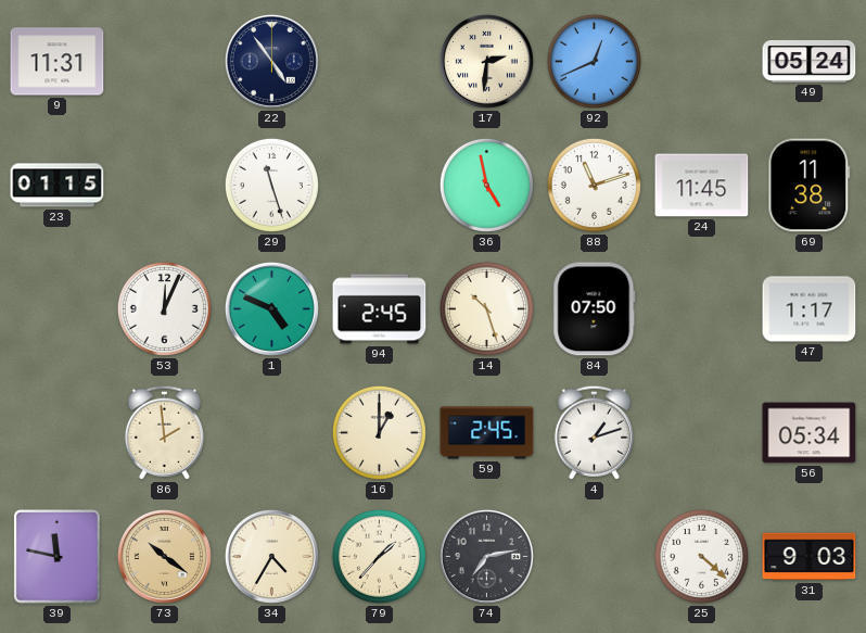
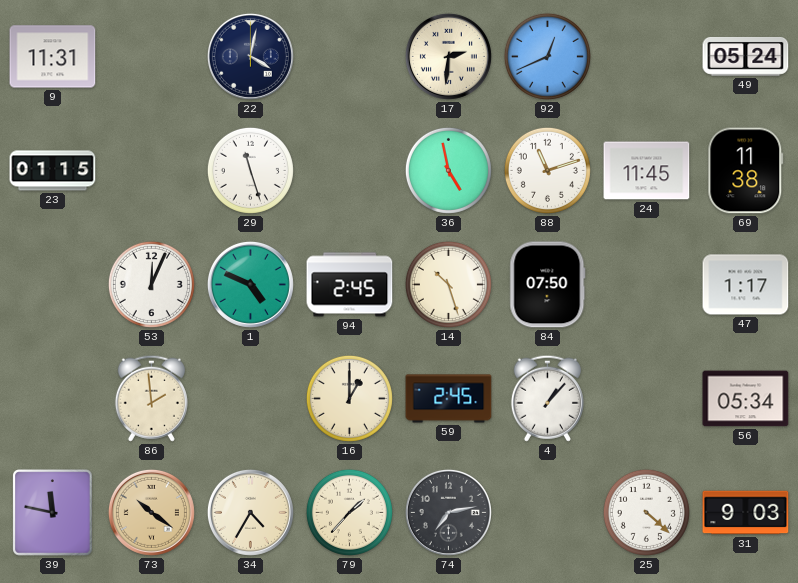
22: 4:54 -> 4:02 (250, 56)
4: 1:12 -> 1:07 (547, 398)
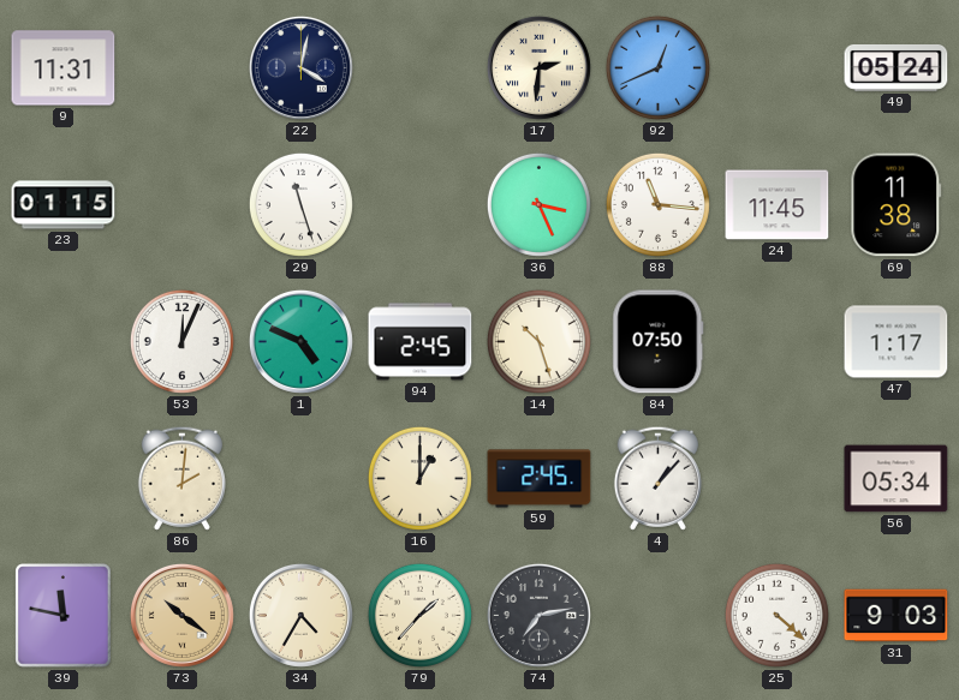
36: 4:58 -> 3:26 (538, 204)
88: 11:12 -> 11:16 (657, 204)
86: 1:59 -> 2:01 (181, 478)
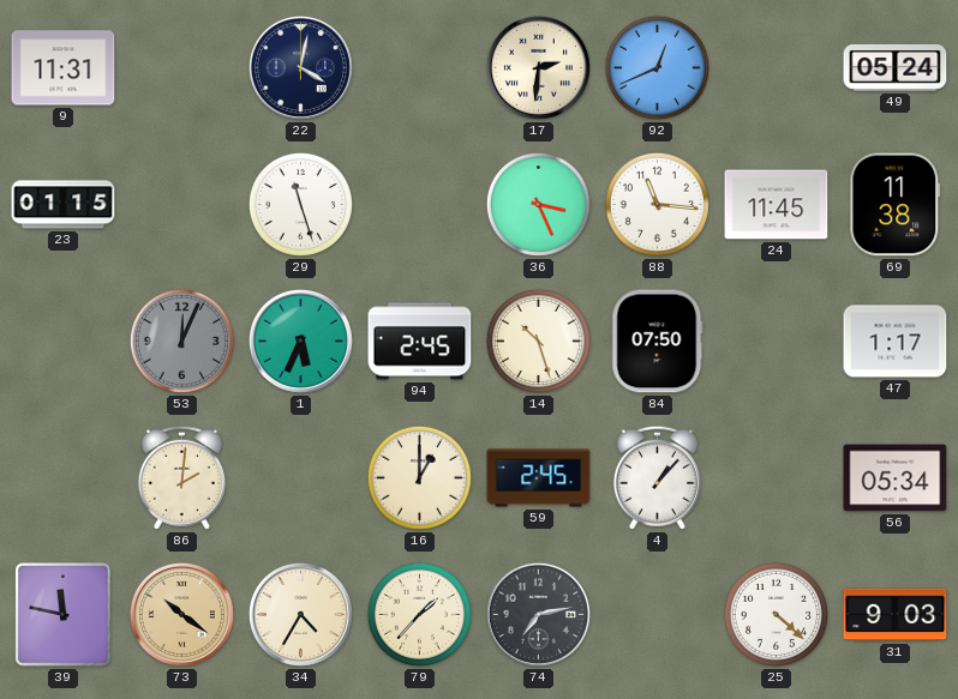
53 dial: white -> grey (181, 341)
1: 4:49 -> 5:34 (300, 341)
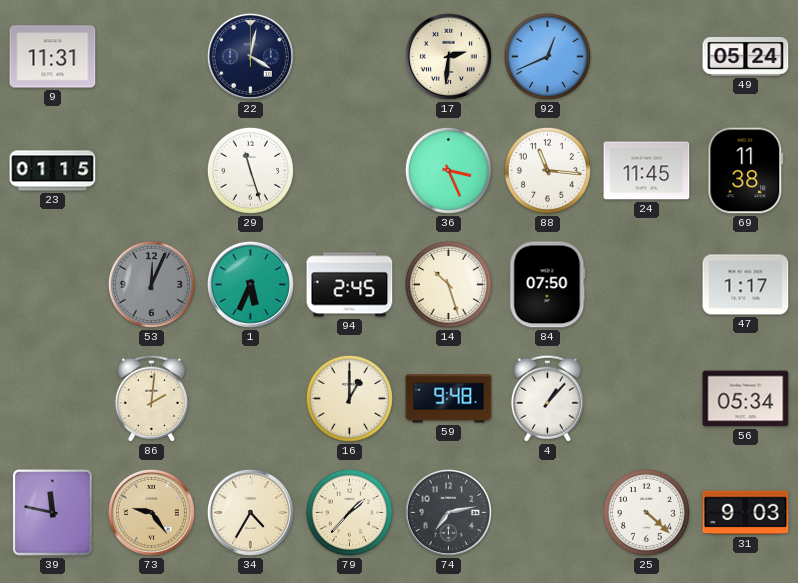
59: 2:45 -> 9:48 (449, 399)
73: 10:21 -> 9:24 (151, 512)
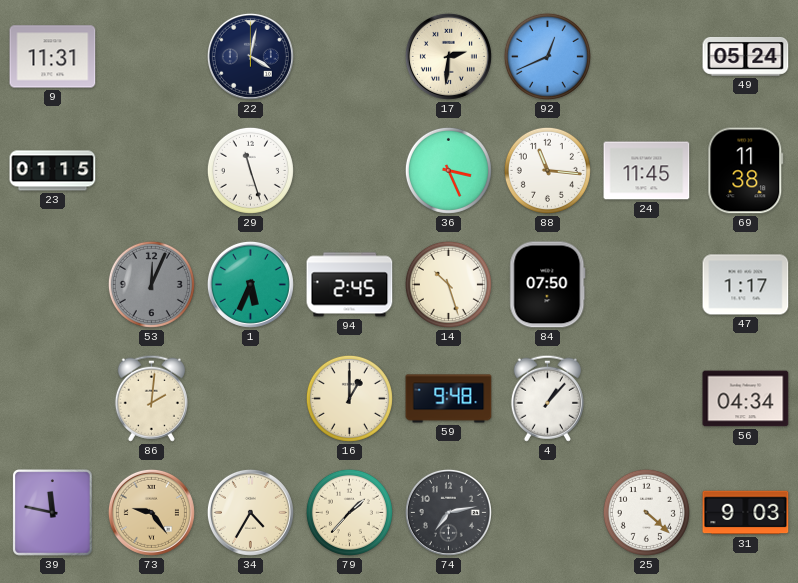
56: 05:34 -> 04:34 (746, 399)
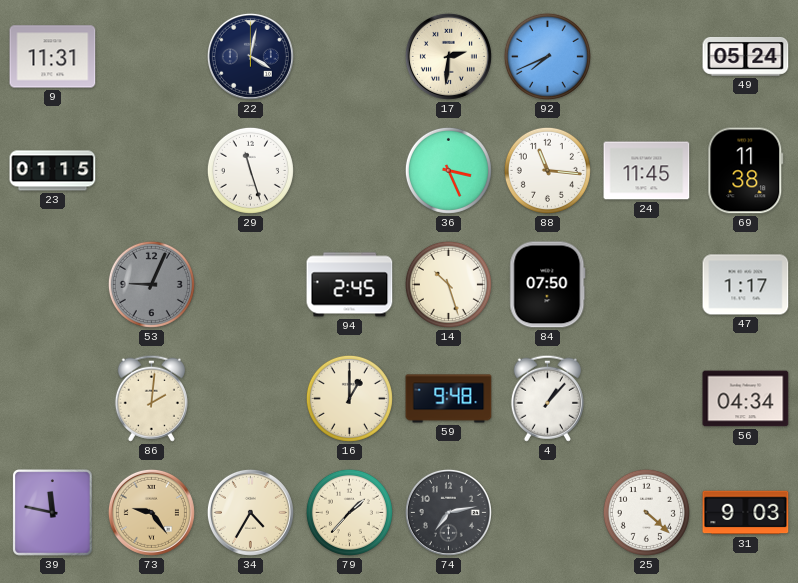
92: 12:41 -> 7:41 (547, 56)
53: 12:04 -> 9:04 (151, 284)
1: 5:34 -> none (250, 284)
